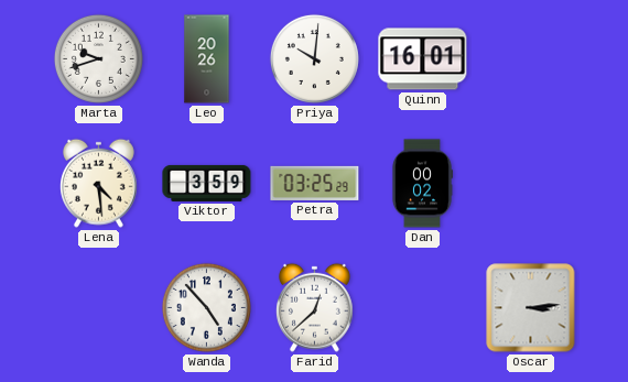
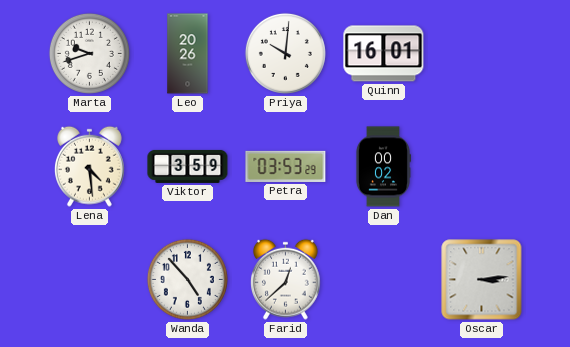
Petra: 03:25 -> 03:53 (286, 166)
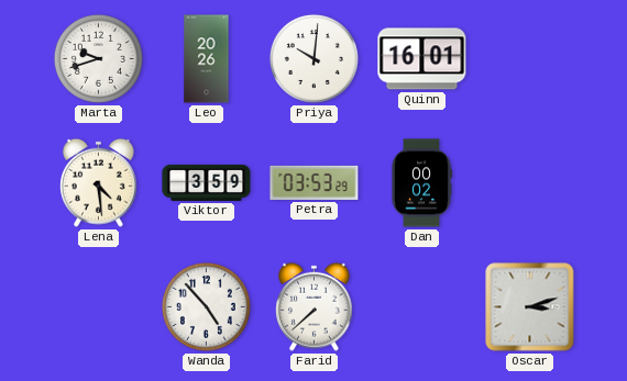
Farid: 12:38 -> 7:38 (313, 306)
Oscar: 3:14 -> 3:12 (530, 307)
